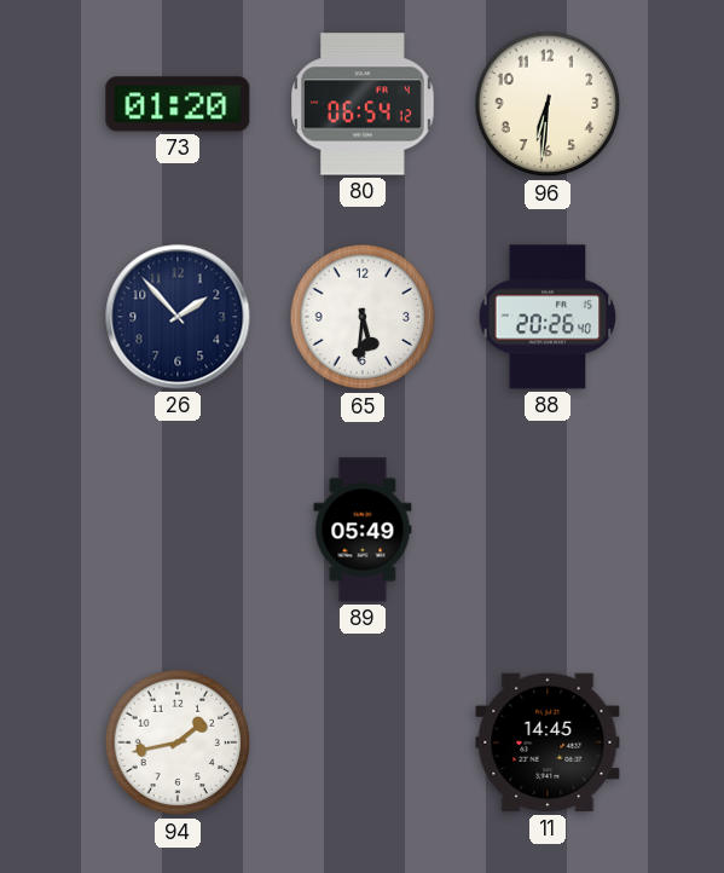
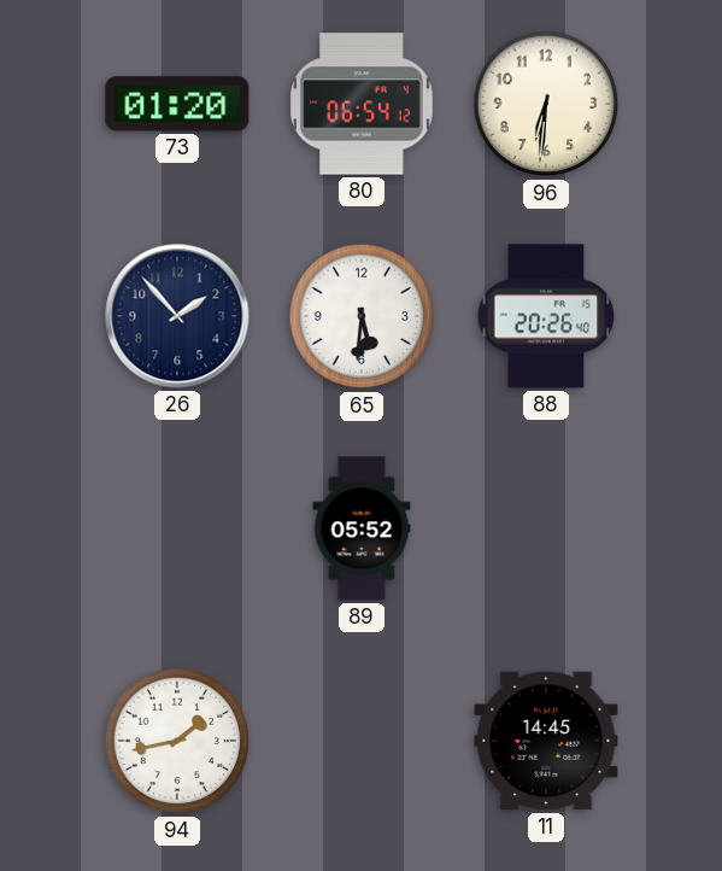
89: 05:49 -> 05:52 (362, 528)
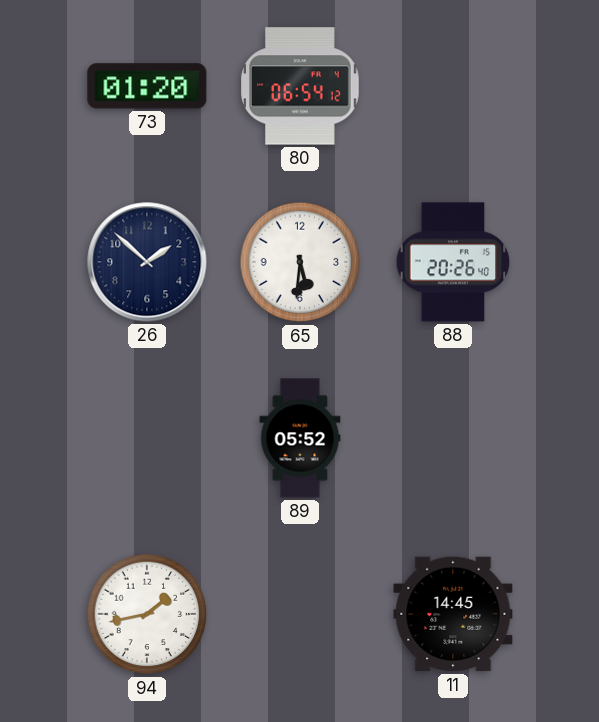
96: 6:31 -> none (546, 104)
26: 1:53 -> 1:52 (147, 262)
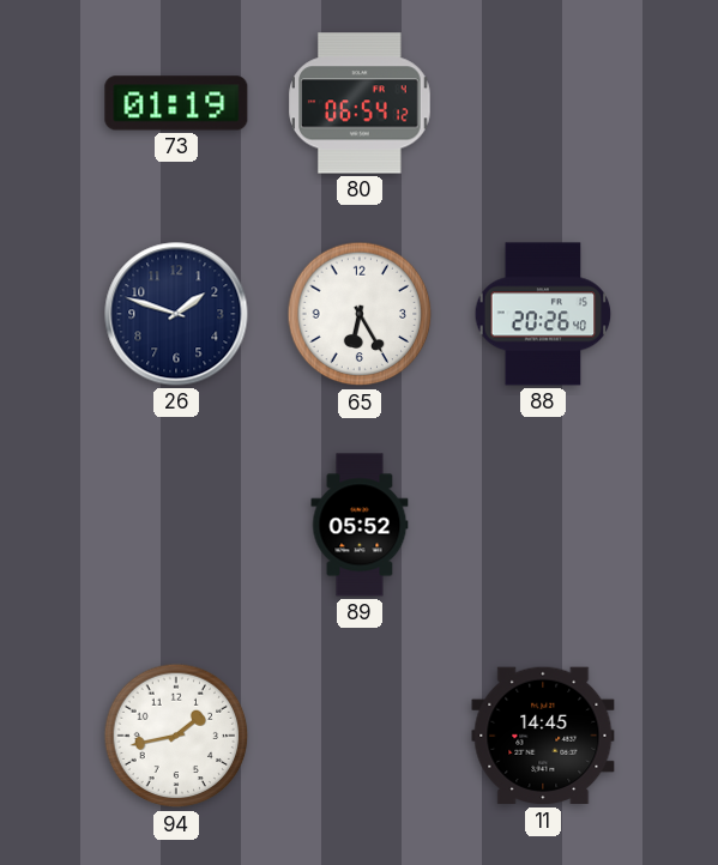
73: 01:20 -> 01:19 (176, 103)
26: 1:52 -> 1:48 (176, 314)
65: 5:31 -> 6:25 (360, 314)
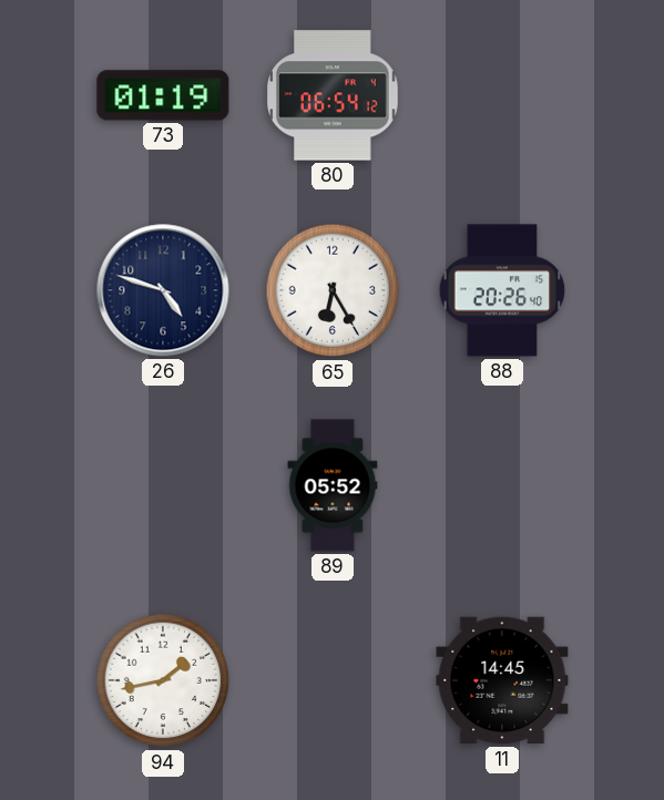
26: 1:48 -> 4:48 (163, 290)
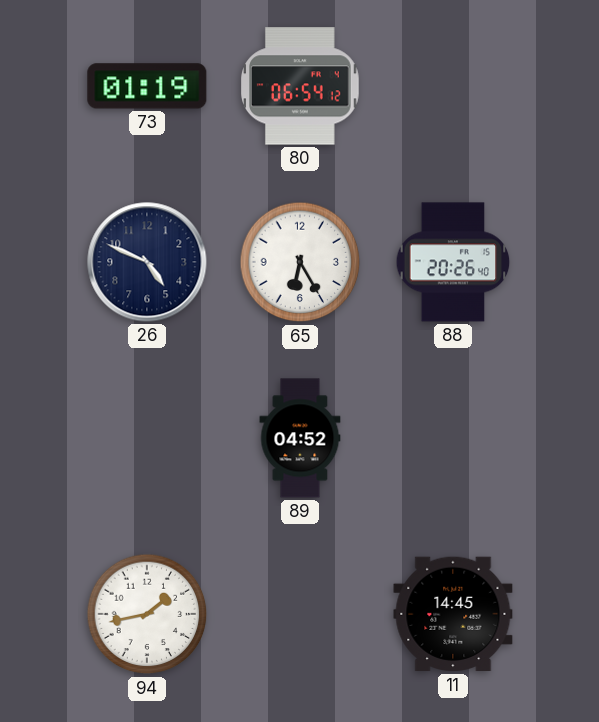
26: 4:48 -> 4:49 (147, 262)
89: 05:52 -> 04:52 (300, 438)
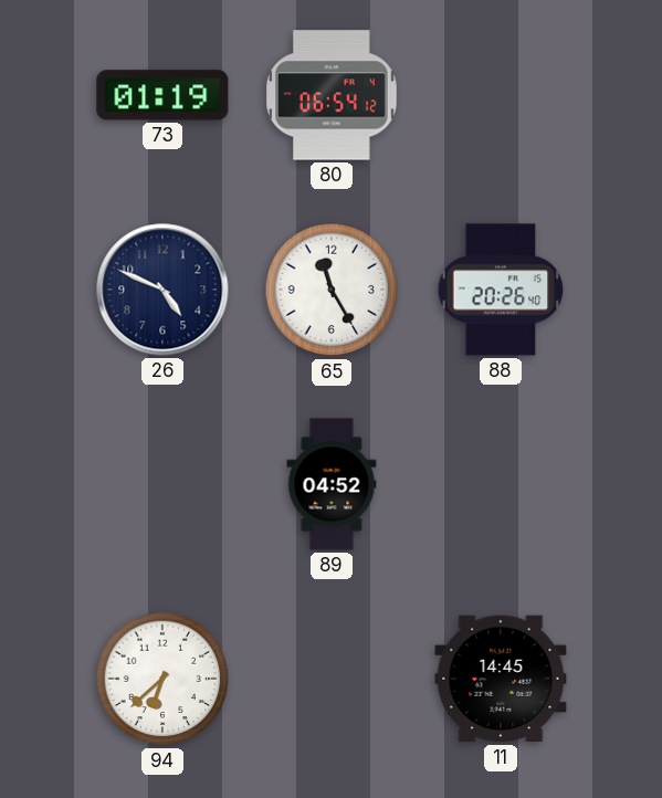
65: 6:25 -> 11:25 (332, 290)
94: 1:43 -> 6:38 (162, 679)
